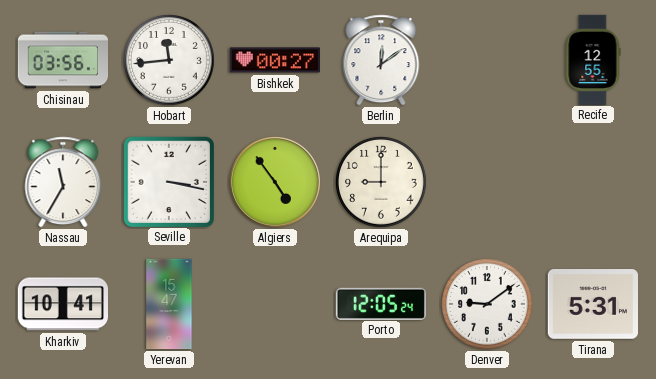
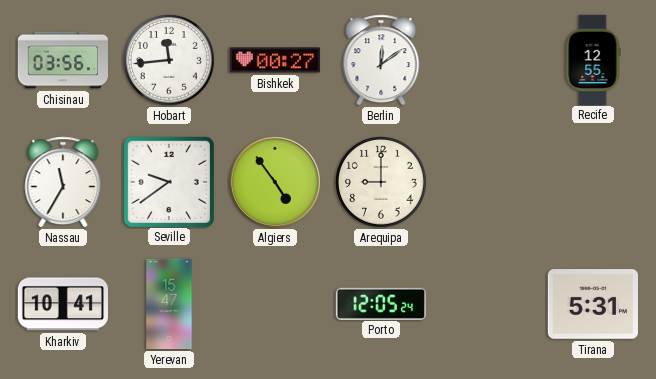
Seville: 3:17 -> 9:39 (168, 181)
Denver: 9:09 -> none (488, 305)
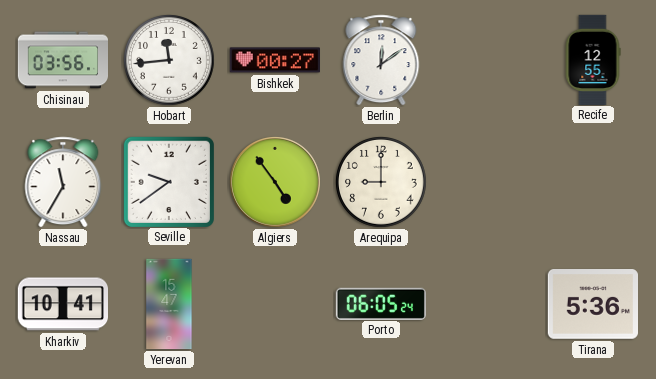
Porto: 12:05 -> 06:05 (380, 303)
Tirana: 5:31 -> 5:36 (592, 305)
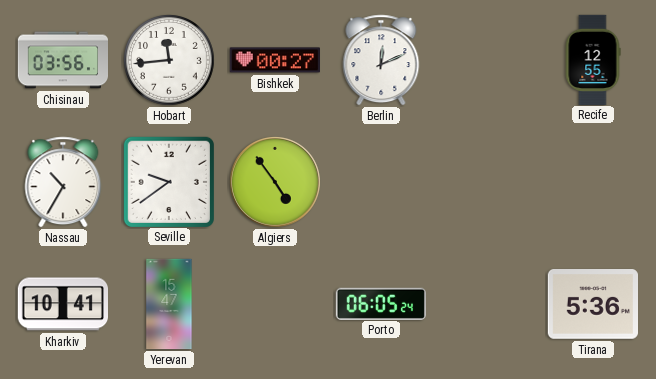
Berlin: 12:09 -> 12:11 (381, 60)
Nassau: 11:35 -> 10:35 (63, 182)
Arequipa: 9:00 -> none (382, 183)
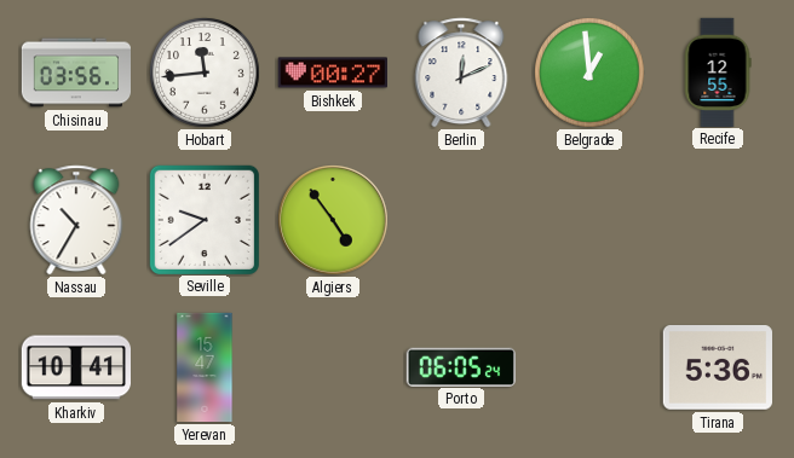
Belgrade: none -> 12:59 (591, 74)
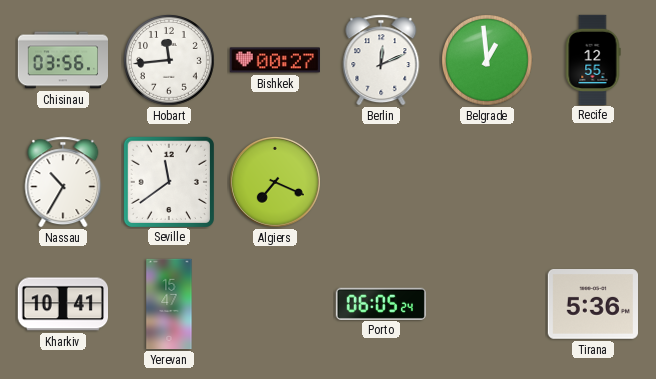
Seville: 9:39 -> 11:39 (168, 181)
Algiers: 4:54 -> 7:19 (275, 182)
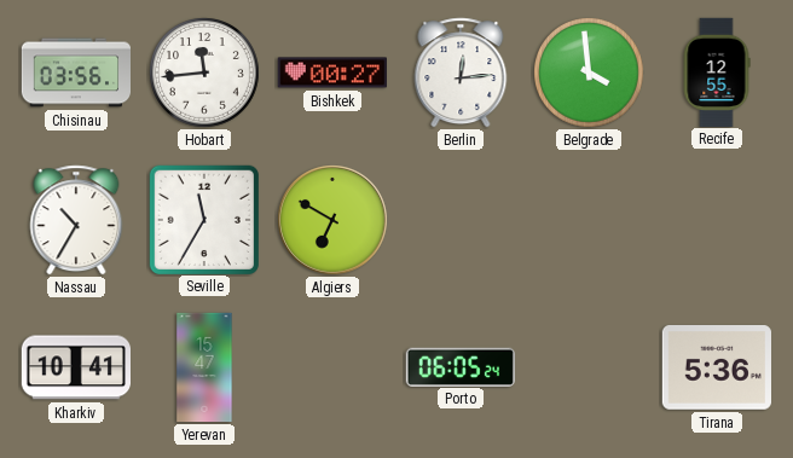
Berlin: 12:11 -> 12:14 (461, 73)
Belgrade: 12:59 -> 3:59 (590, 74)
Seville: 11:39 -> 11:35 (203, 219)
Algiers: 7:19 -> 6:50 (332, 220)
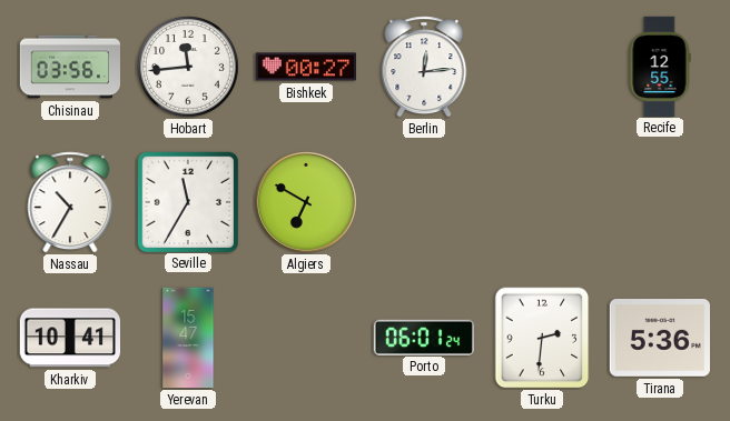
Belgrade: 3:59 -> none (590, 74)
Porto: 06:05 -> 06:01 (423, 337)
Turku: none -> 2:31 (542, 338)
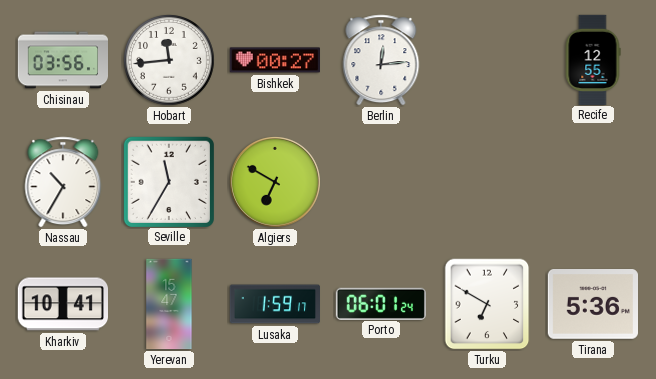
Lusaka: none -> 1:59 (274, 304)
Turku: 2:31 -> 6:50 (487, 304)
